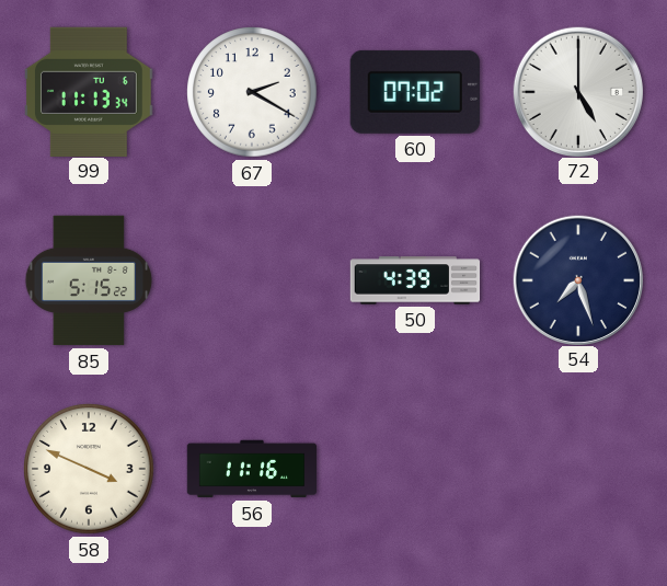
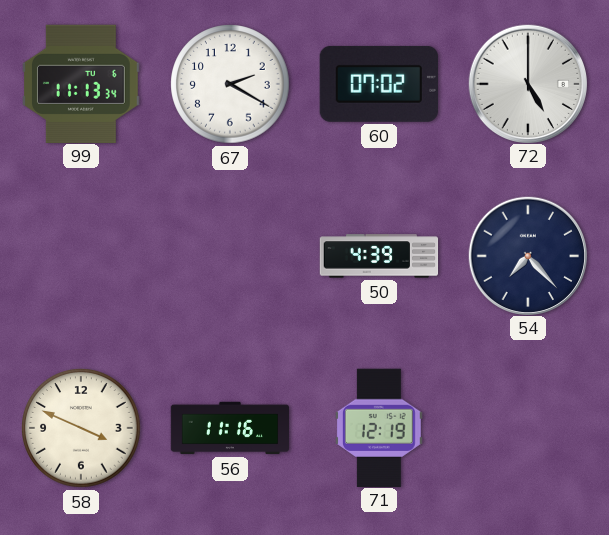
85: 5:15 -> none (89, 280)
54: 7:27 -> 7:23 (527, 255)
71: none -> 12:19 (379, 427)
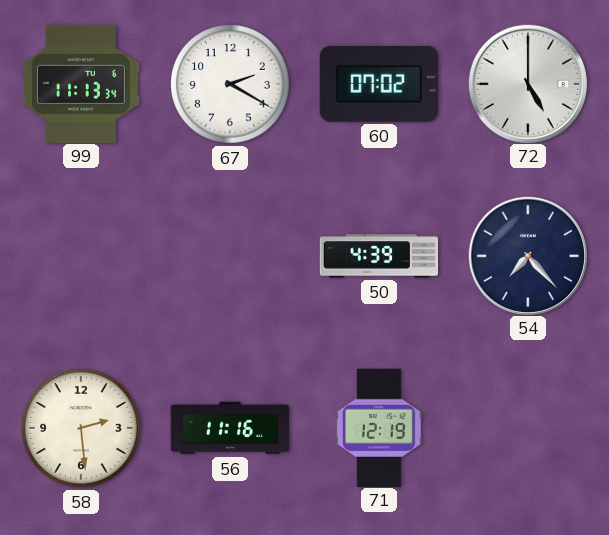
58: 3:49 -> 2:29 (81, 428)
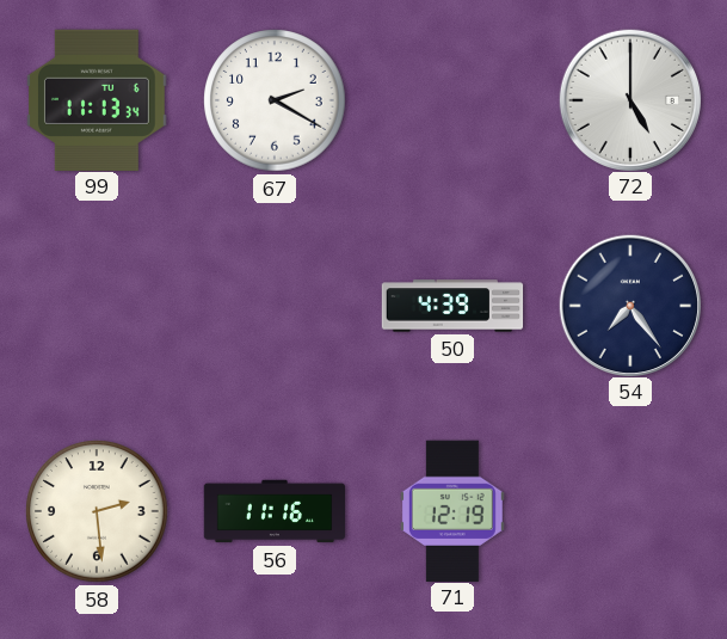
60: 07:02 -> none (379, 84)
54: 7:23 -> 7:24 (629, 305)
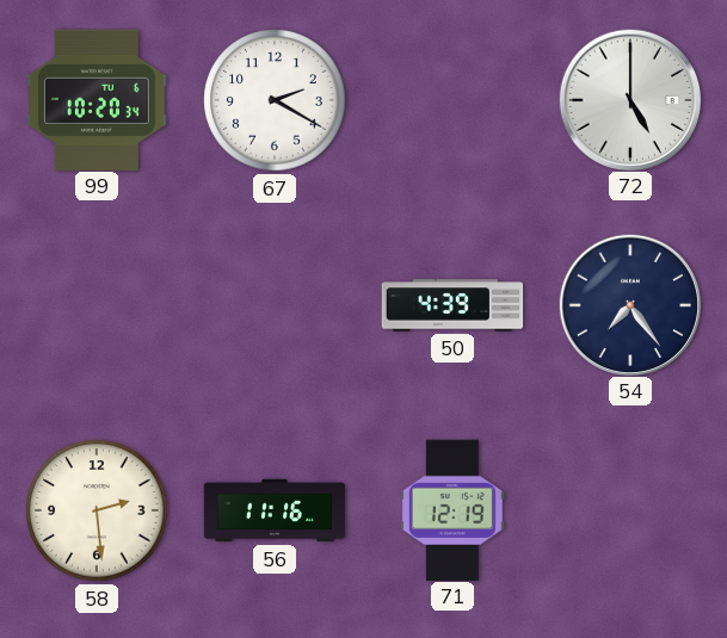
99: 11:13 -> 10:20 (98, 99)
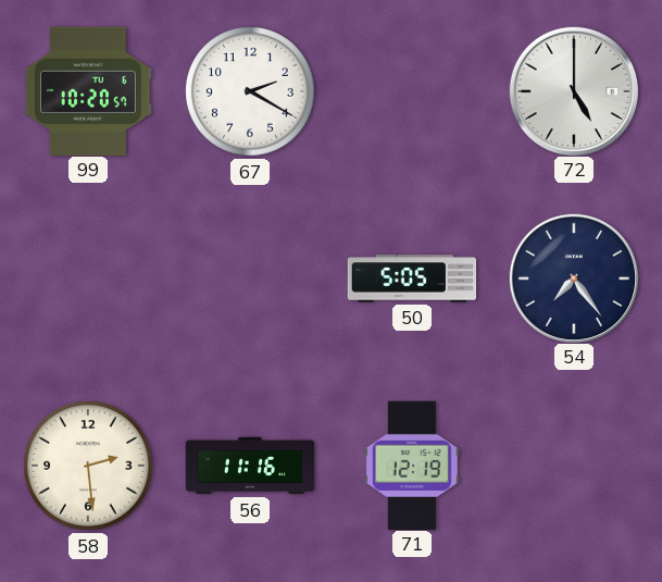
99: 10:20:34 -> 10:20:57 (89, 90)
50: 4:39 -> 5:05 (412, 278)
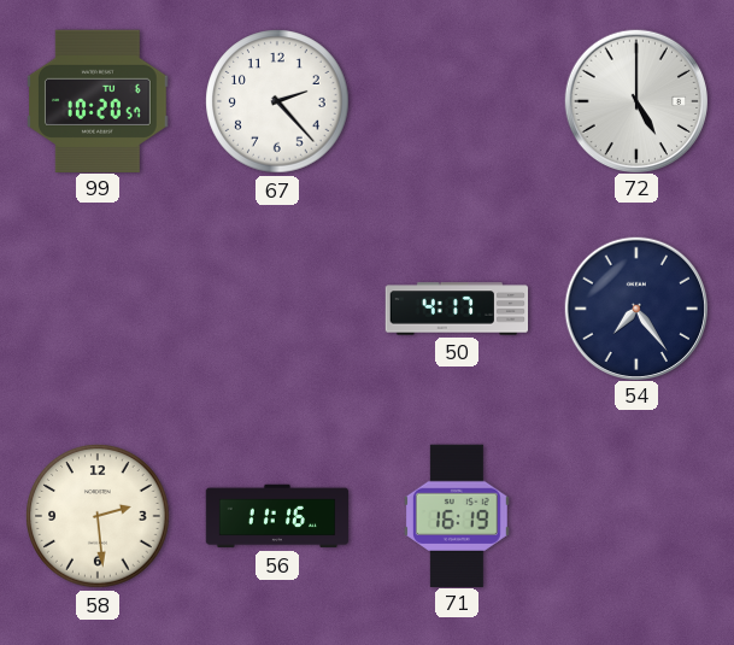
67: 2:20 -> 2:23 (277, 101)
50: 5:05 -> 4:17 (457, 309)
71: 12:19 -> 16:19 (457, 515)
